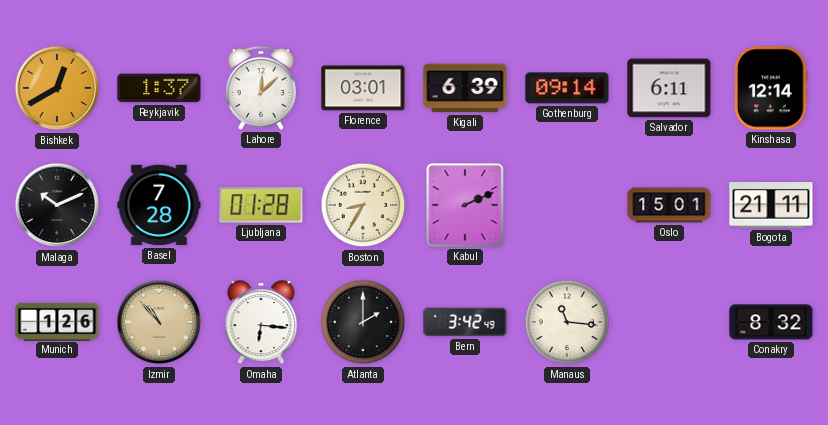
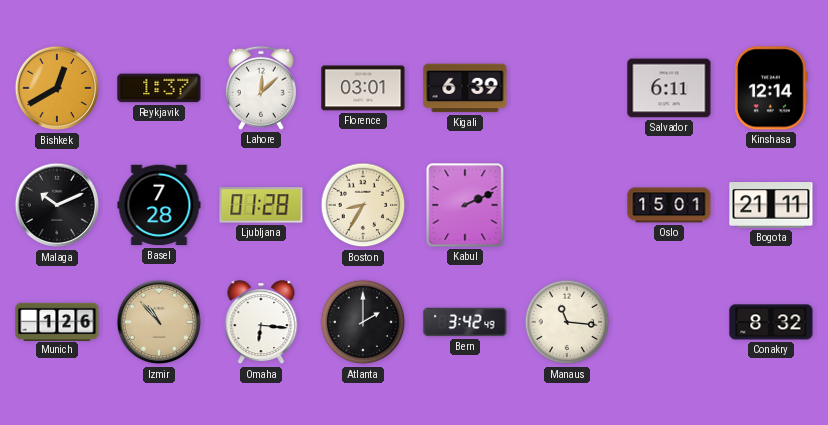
Gothenburg: 09:14 -> none (567, 88)
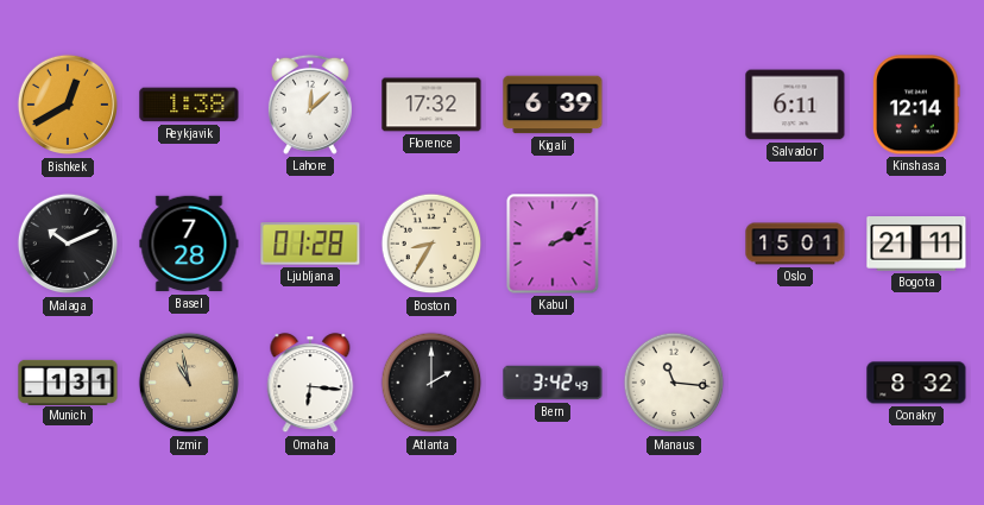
Reykjavik: 1:37 -> 1:38 (189, 105)
Florence: 03:01 -> 17:32 (431, 105)
Munich: 1:26 -> 1:31 (68, 381)
Izmir: 10:53 -> 10:58 (189, 383)
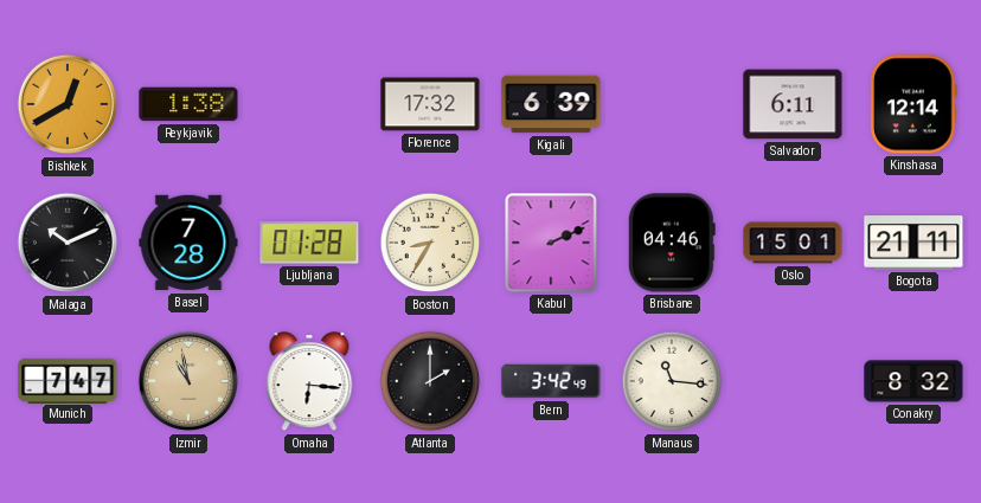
Lahore: 12:08 -> none (310, 105)
Brisbane: none -> 04:46 (672, 243)
Munich: 1:31 -> 7:47 (68, 380)
